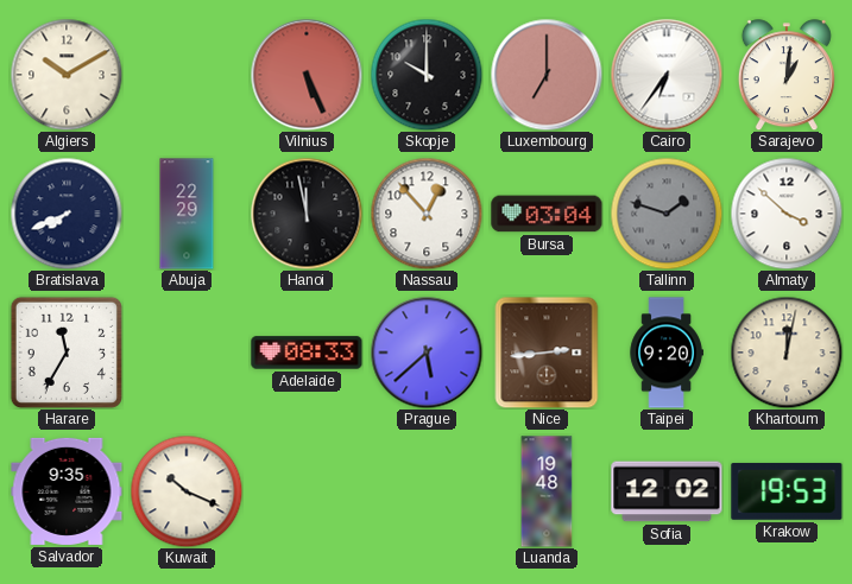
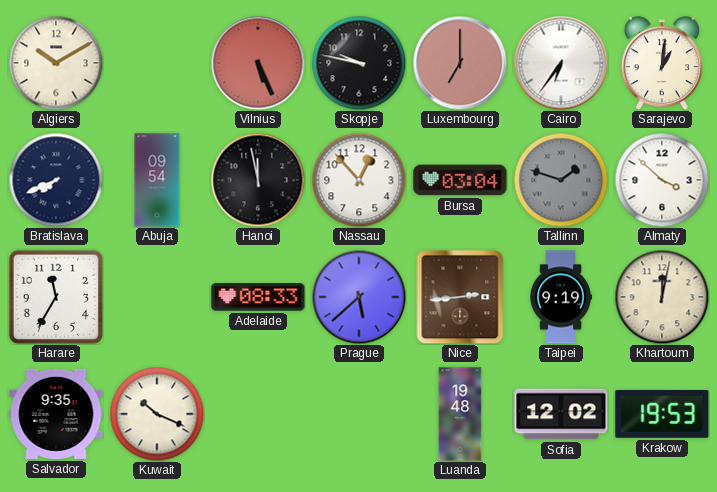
Skopje: 10:00 -> 9:47 (359, 63)
Abuja: 22:29 -> 09:54 (157, 180)
Taipei: 9:20 -> 9:19 (561, 297)
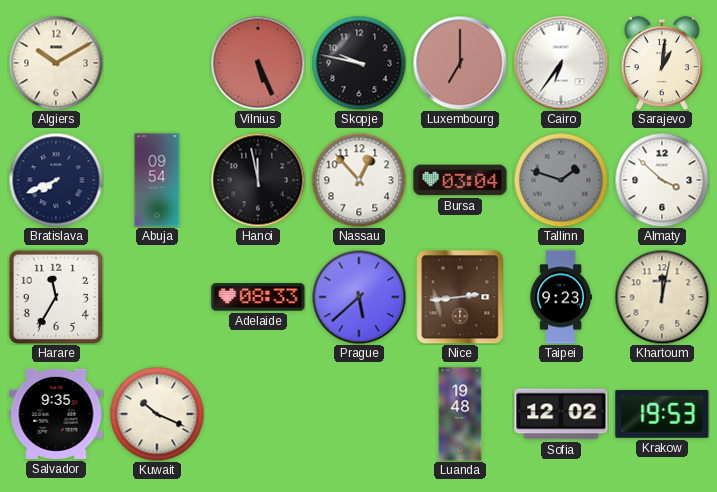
Taipei: 9:19 -> 9:23 (561, 297)
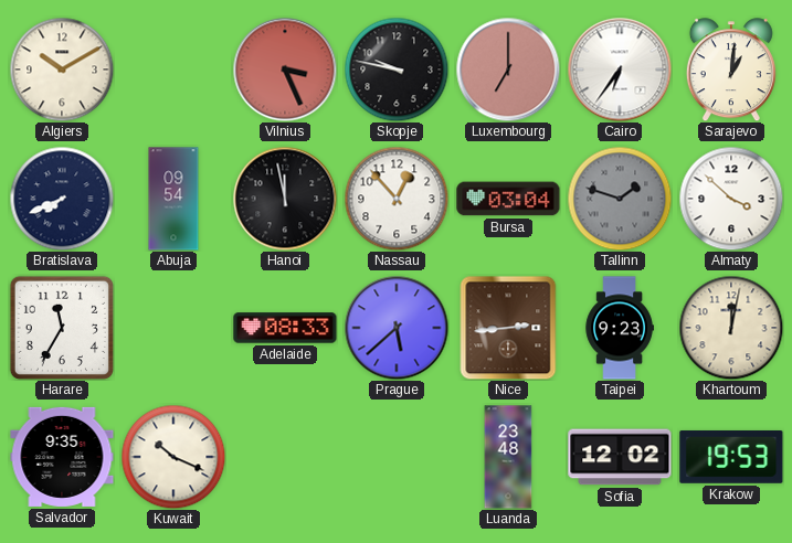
Vilnius: 5:26 -> 3:26 (285, 70)
Luanda: 19:48 -> 23:48 (508, 457)
